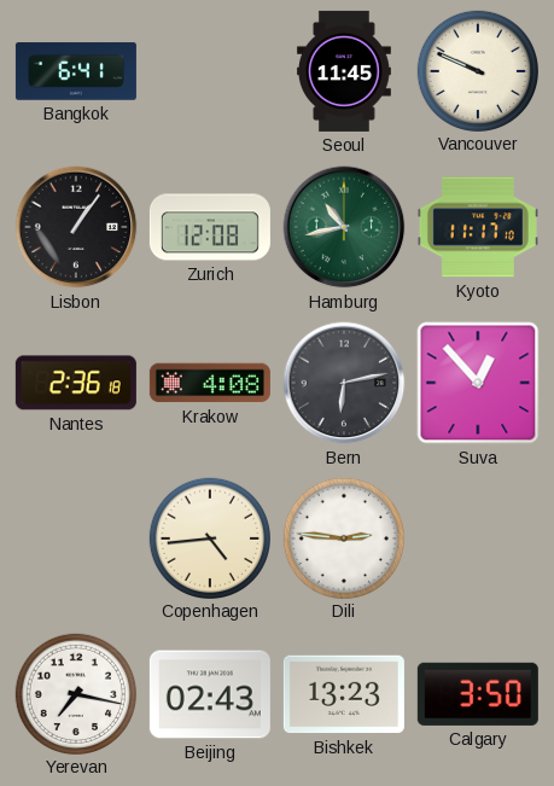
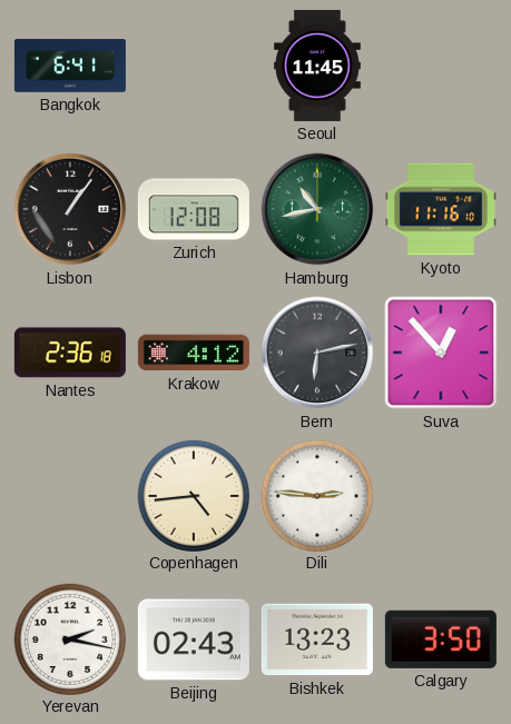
Vancouver: 9:49 -> none (477, 70)
Kyoto: 11:17 -> 11:16 (441, 209)
Krakow: 4:08 -> 4:12 (194, 353)
Yerevan: 7:17 -> 2:17 (69, 638)
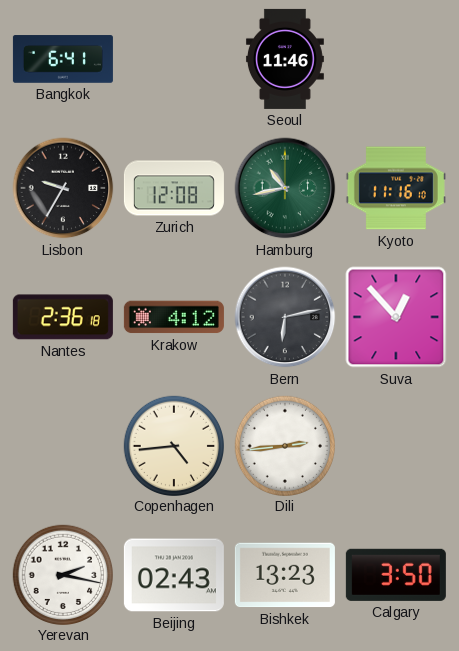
Seoul: 11:45 -> 11:46 (285, 59)
Lisbon: 1:06 -> 9:35 (63, 188)
Dili: 2:46 -> 2:44 (284, 445)
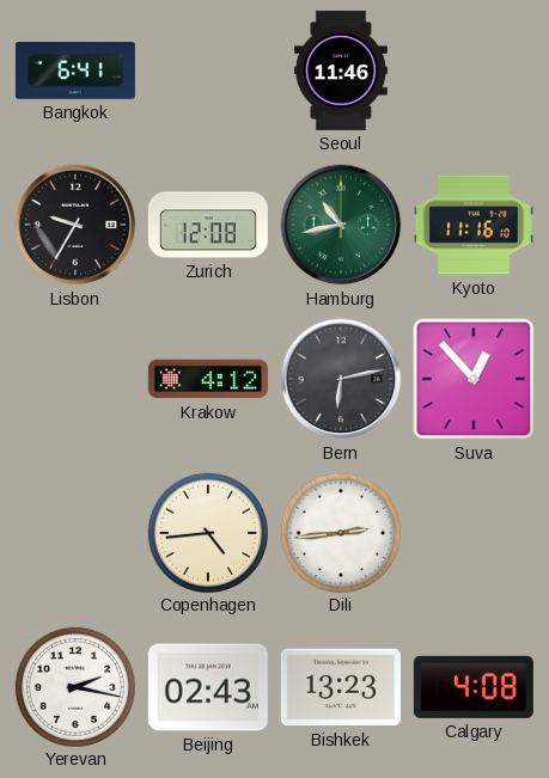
Nantes: 2:36 -> none (63, 317)
Calgary: 3:50 -> 4:08 (474, 687)
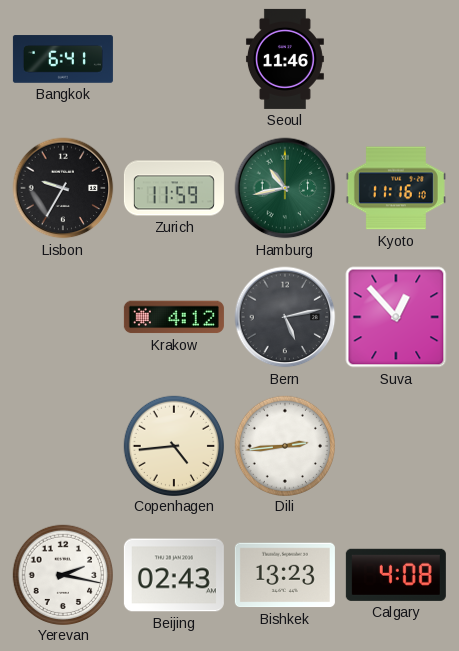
Zurich: 12:08 -> 11:59 (174, 188)
Bern: 6:13 -> 5:13 (285, 317)
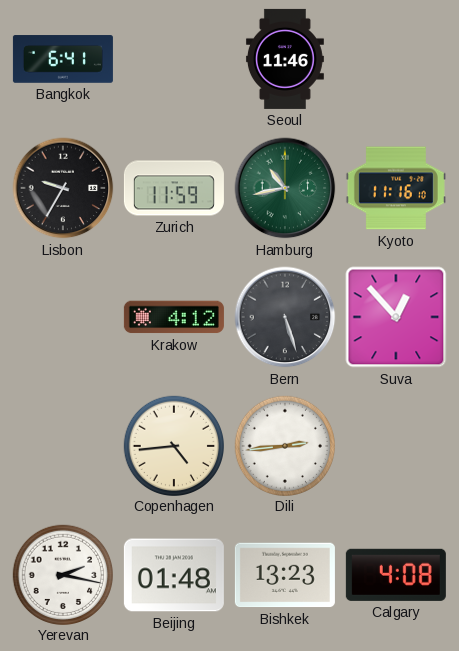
Bern: 5:13 -> 5:27 (285, 317)
Beijing: 02:43 -> 01:48 (174, 575)
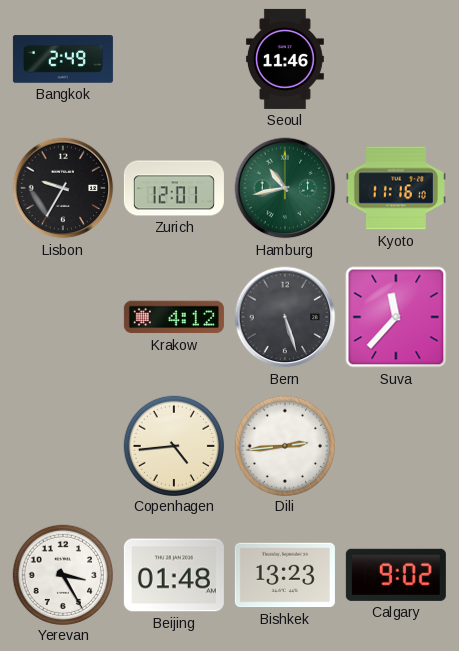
Bangkok: 6:41 -> 2:49 (63, 59)
Zurich: 11:59 -> 12:01 (174, 188)
Suva: 12:53 -> 11:37 (396, 317)
Yerevan: 2:17 -> 3:25 (62, 574)
Calgary: 4:08 -> 9:02 (396, 575)
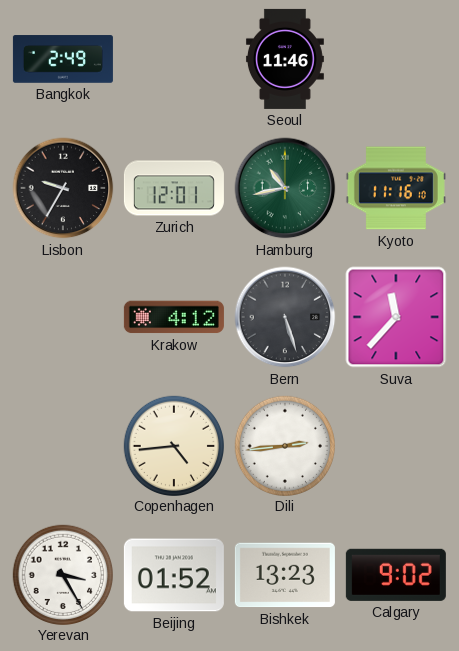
Beijing: 01:48 -> 01:52 (174, 575)
